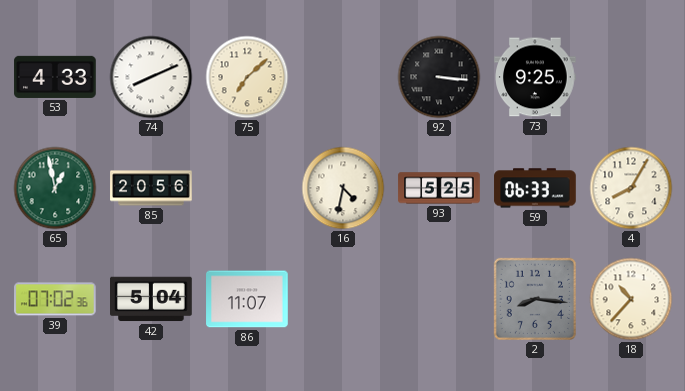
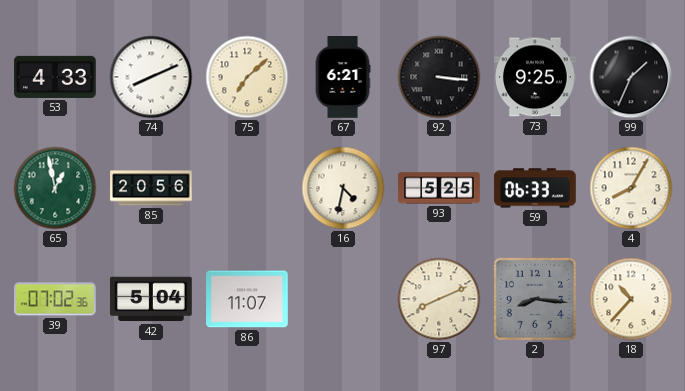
67: none -> 6:21 (343, 77)
99: none -> 1:34 (631, 77)
97: none -> 8:11 (439, 299)
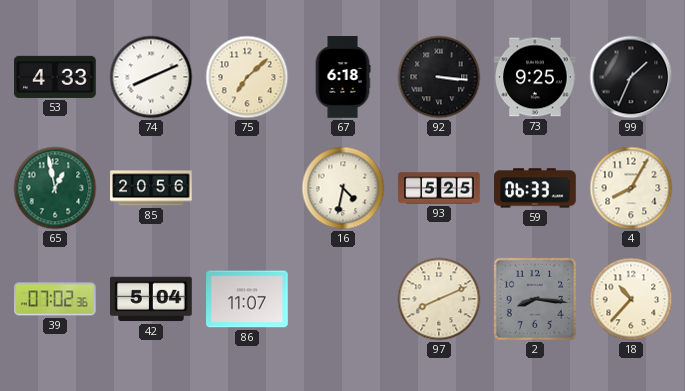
67: 6:21 -> 6:18 (343, 77)
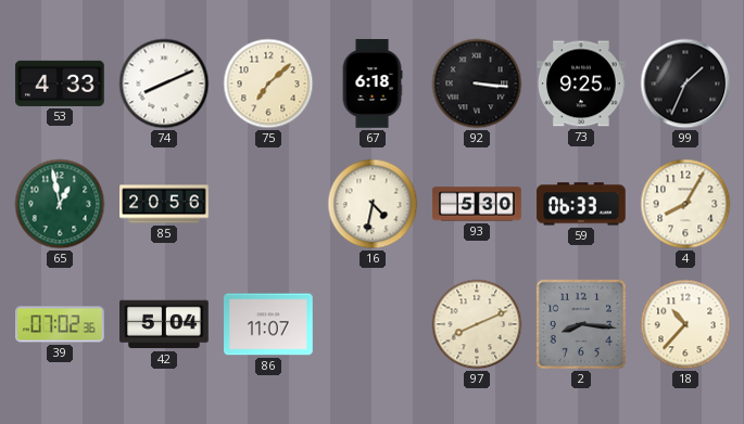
93: 5:25 -> 5:30 (477, 204)
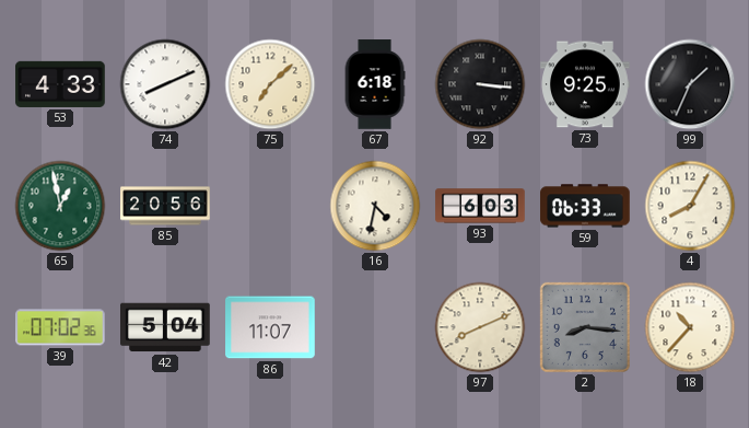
93: 5:30 -> 6:03 (480, 206)
